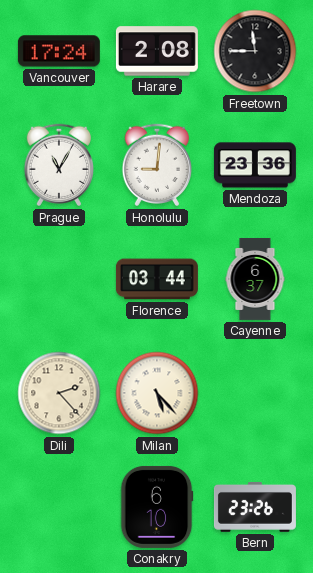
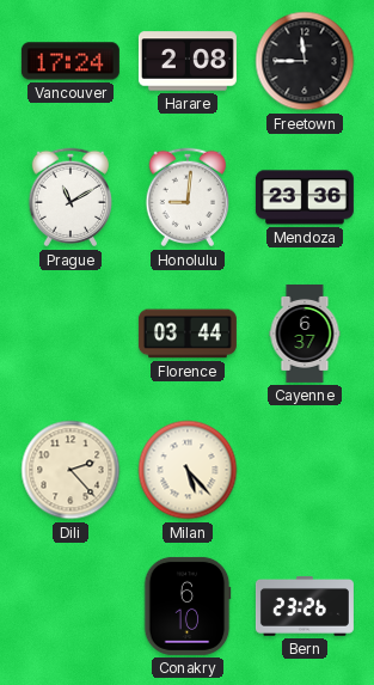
Prague: 11:05 -> 11:10 (70, 197)
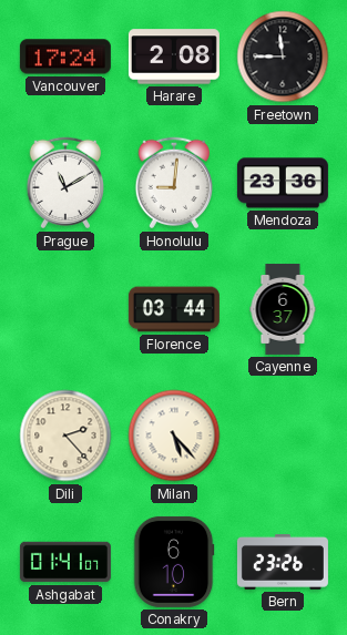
Ashgabat: none -> 01:41 (65, 562)
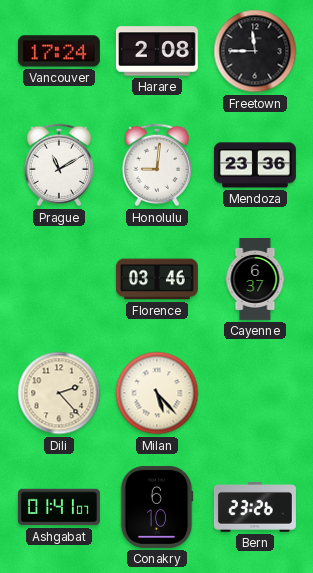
Florence: 03:44 -> 03:46 (157, 279)
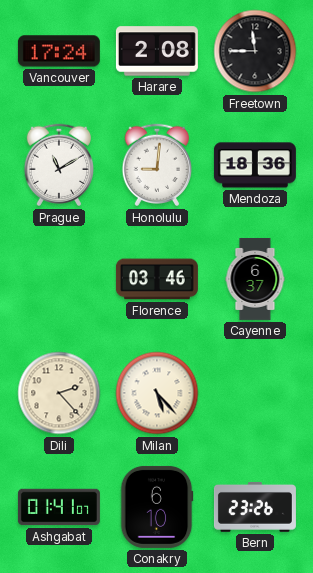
Mendoza: 23:36 -> 18:36 (255, 165)
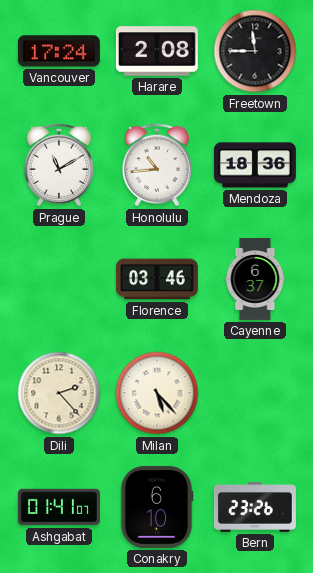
Honolulu: 9:01 -> 10:44 (157, 165)
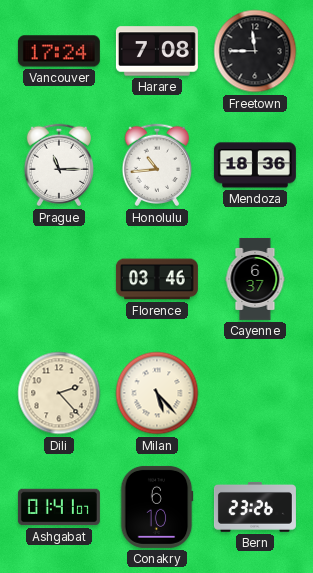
Harare: 2:08 -> 7:08 (157, 51)
Prague: 11:10 -> 11:15 (59, 165)
